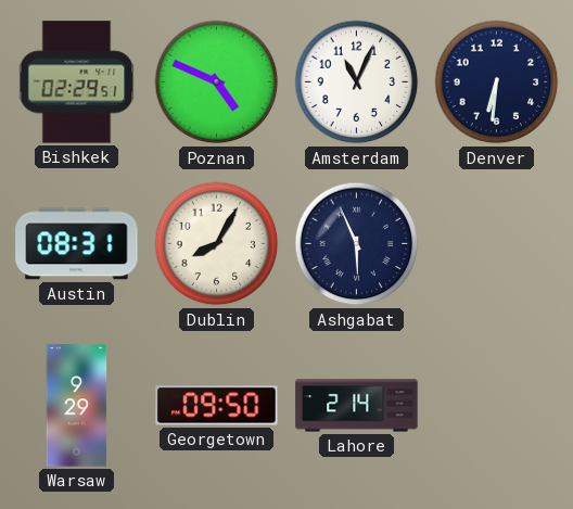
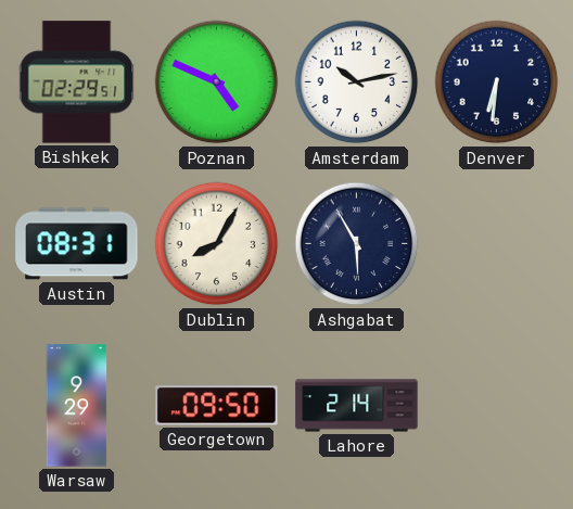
Amsterdam: 11:04 -> 10:13 (357, 82)
Ashgabat: 5:56 -> 5:55 (357, 244)
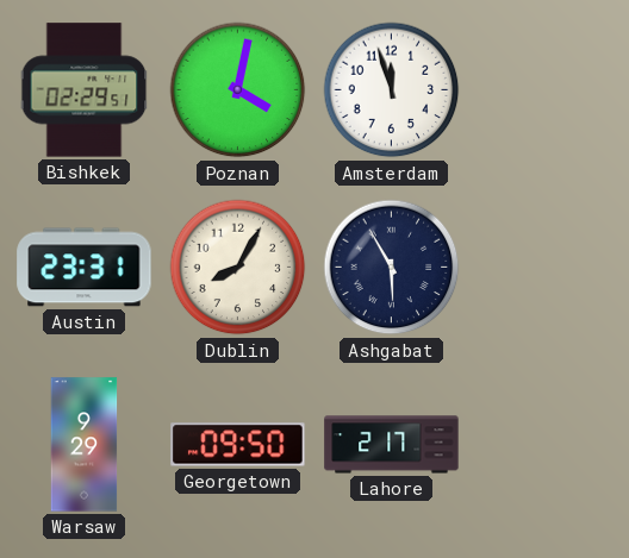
Poznan: 4:49 -> 4:02 (238, 90)
Amsterdam: 10:13 -> 11:57 (392, 90)
Denver: 6:31 -> none (497, 82)
Austin: 08:31 -> 23:31 (85, 268)
Lahore: 2:14 -> 2:17 (392, 445)
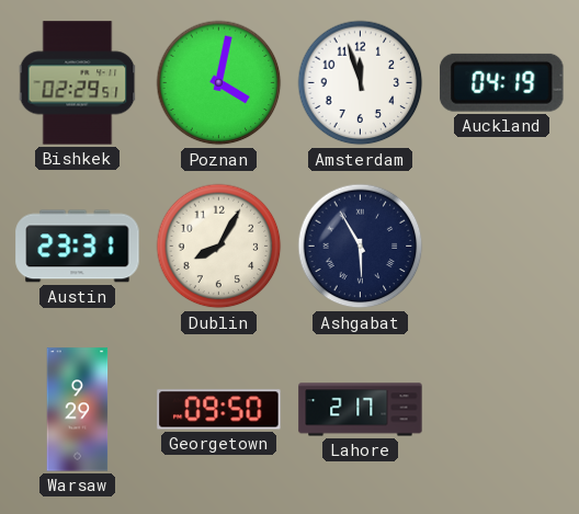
Auckland: none -> 04:19 (502, 82)
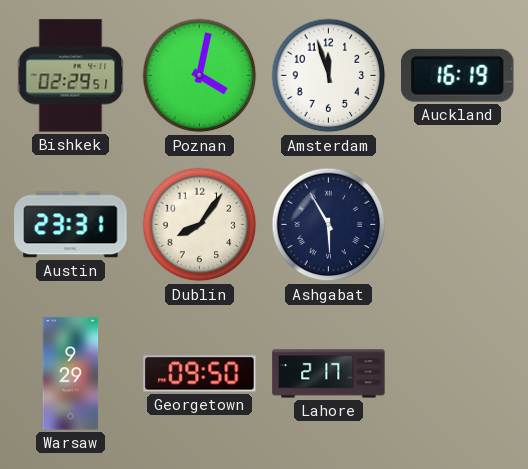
Auckland: 04:19 -> 16:19 (458, 75)
Dublin: 8:05 -> 8:06 (200, 225)
